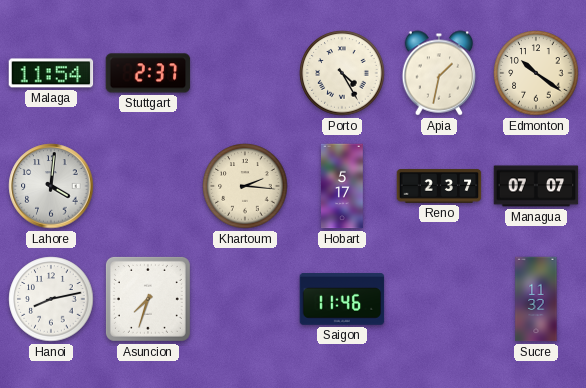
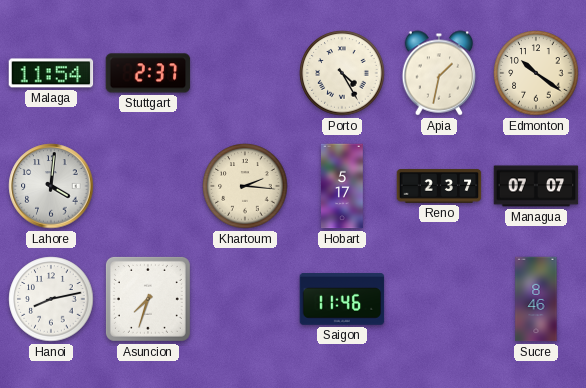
Sucre: 11:32 -> 8:46 (536, 299)
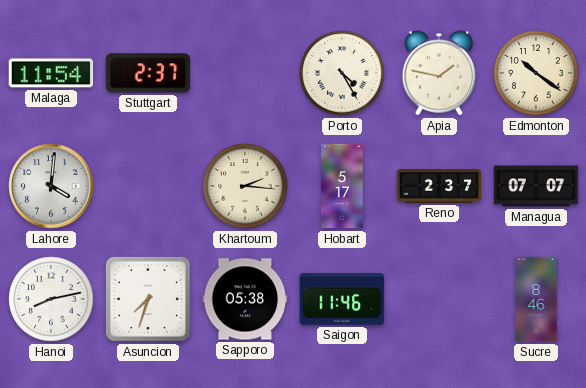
Apia: 1:32 -> 1:47 (439, 73)
Sapporo: none -> 05:38 (245, 299)
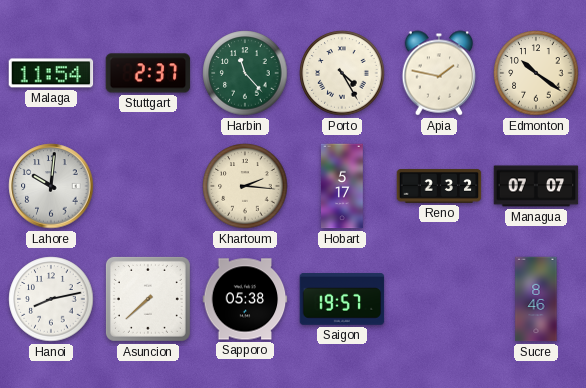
Harbin: none -> 11:23 (245, 73)
Lahore: 4:01 -> 10:01 (51, 186)
Reno: 2:37 -> 2:32 (439, 187)
Asuncion: 7:33 -> 7:38 (148, 299)
Saigon: 11:46 -> 19:57 (342, 300)
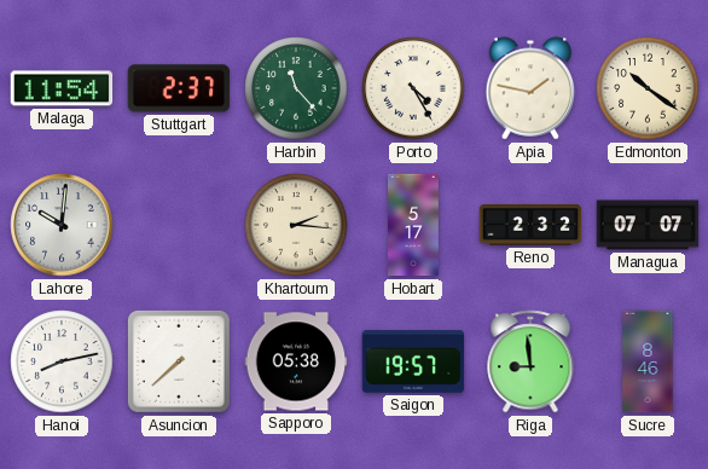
Riga: none -> 8:59 (530, 361)
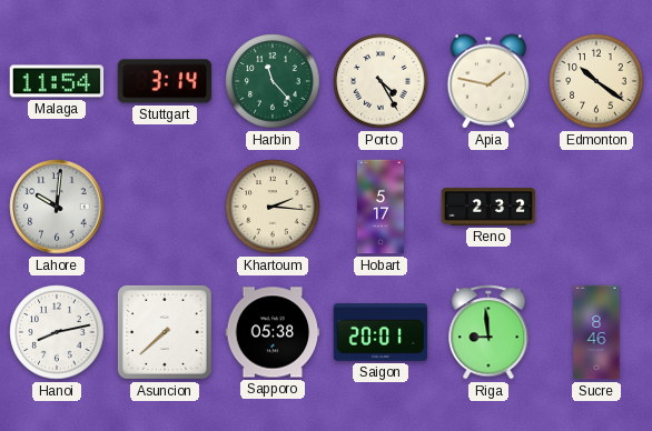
Stuttgart: 2:37 -> 3:14 (165, 81)
Managua: 07:07 -> none (648, 225)
Saigon: 19:57 -> 20:01 (381, 333)
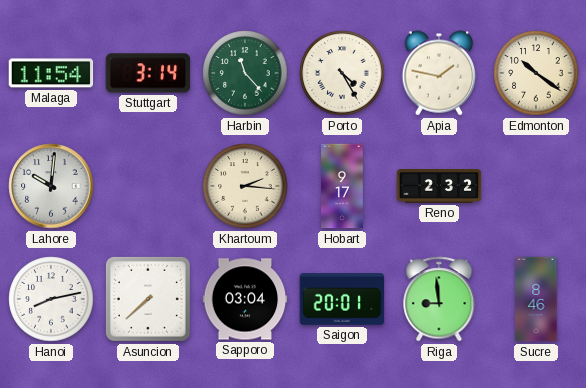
Hobart: 5:17 -> 9:17 (342, 186)
Sapporo: 05:38 -> 03:04 (245, 299)
